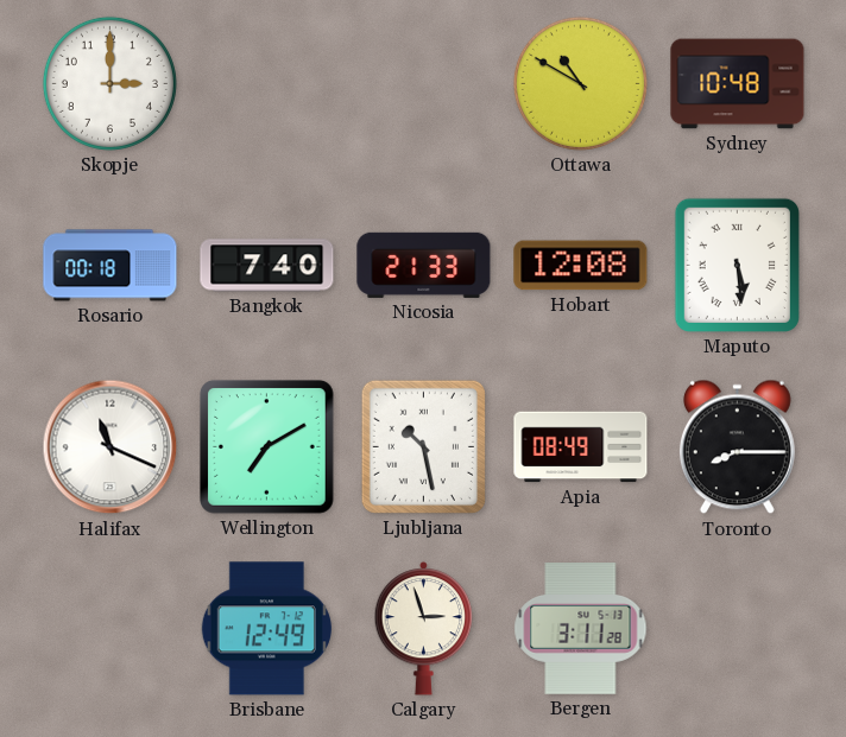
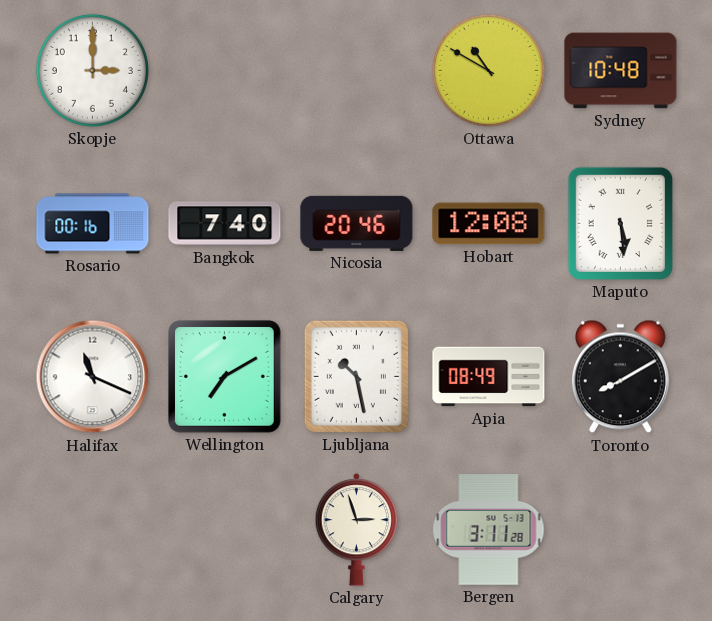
Rosario: 00:18 -> 00:16 (93, 224)
Nicosia: 21:33 -> 20:46 (357, 223)
Toronto: 8:15 -> 8:10 (620, 377)
Brisbane: 12:49 -> none (266, 629)
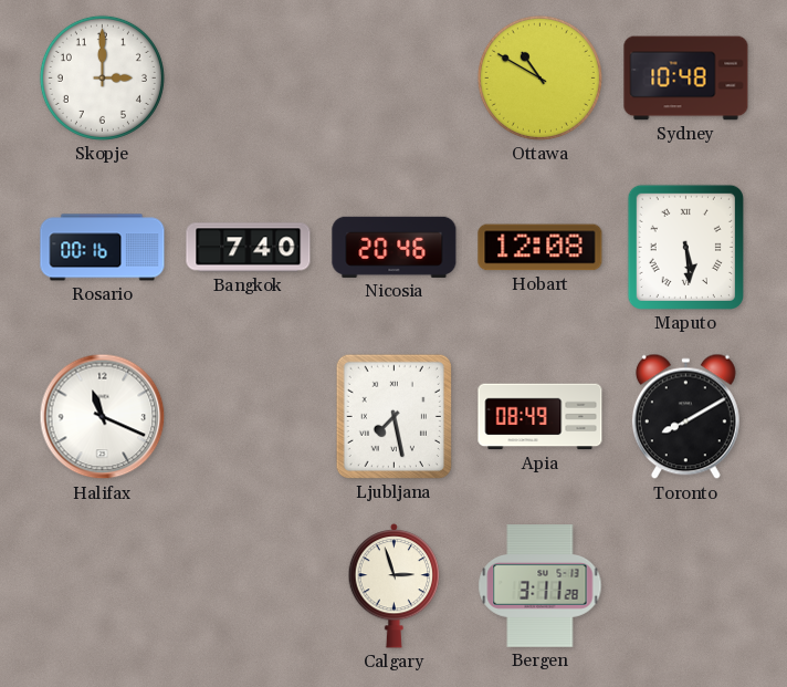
Wellington: 7:10 -> none (225, 377)
Ljubljana: 10:28 -> 7:28 (393, 416)
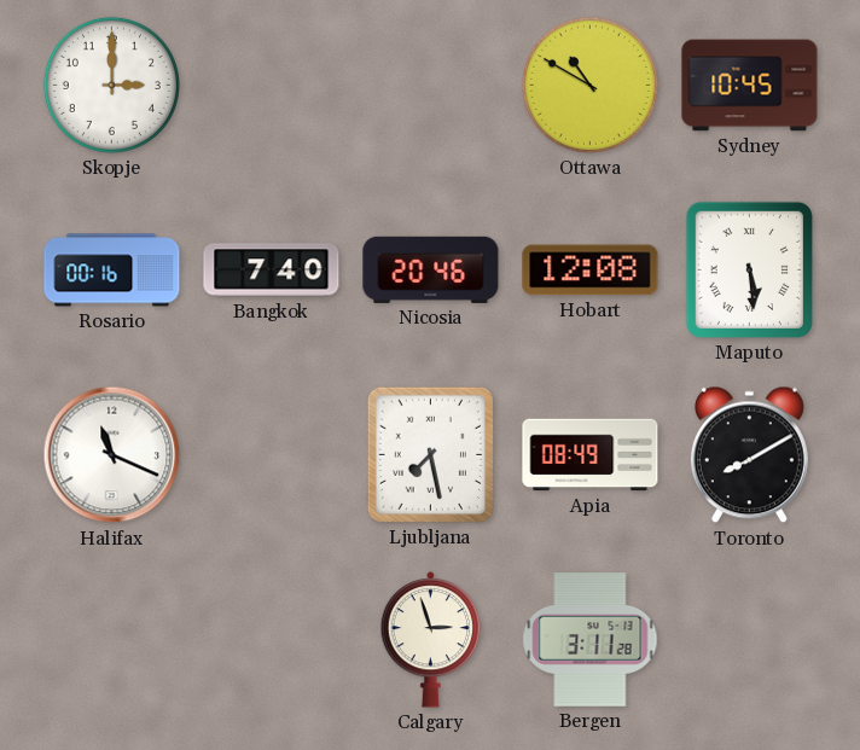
Sydney: 10:48 -> 10:45 (750, 86)
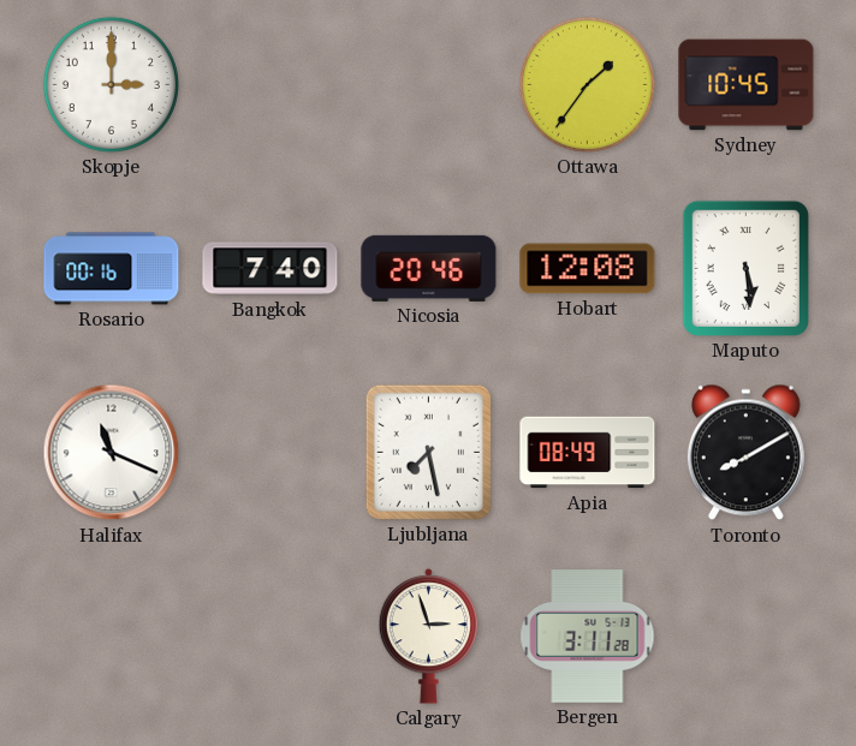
Ottawa: 10:50 -> 1:36 (587, 84)
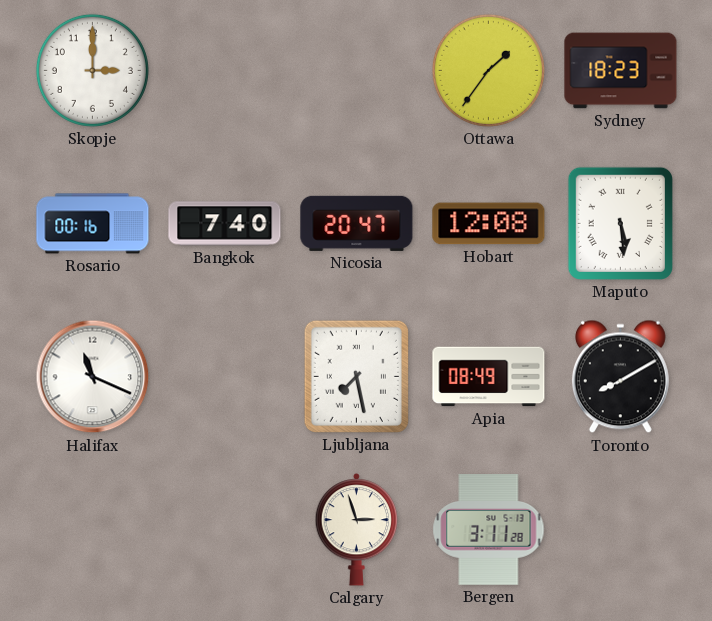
Sydney: 10:45 -> 18:23 (621, 71)
Nicosia: 20:46 -> 20:47 (357, 223)
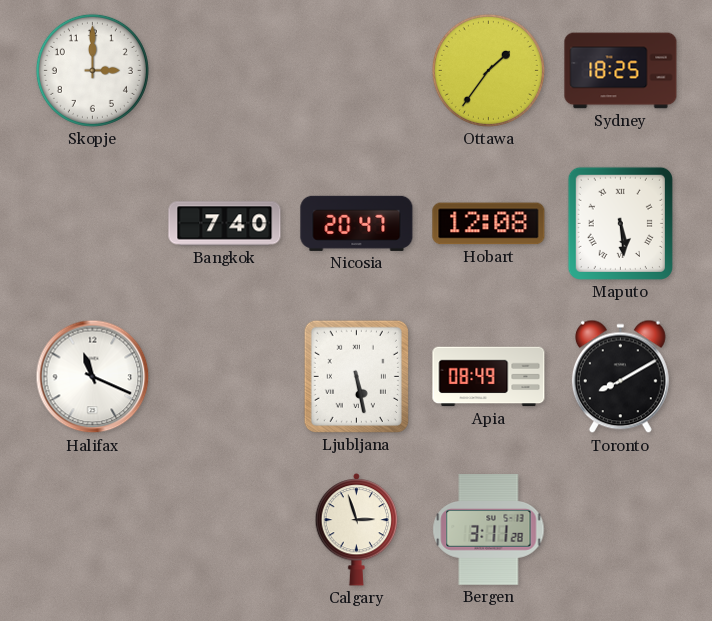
Sydney: 18:23 -> 18:25 (621, 71)
Rosario: 00:16 -> none (93, 224)
Ljubljana: 7:28 -> 5:28 (356, 376)
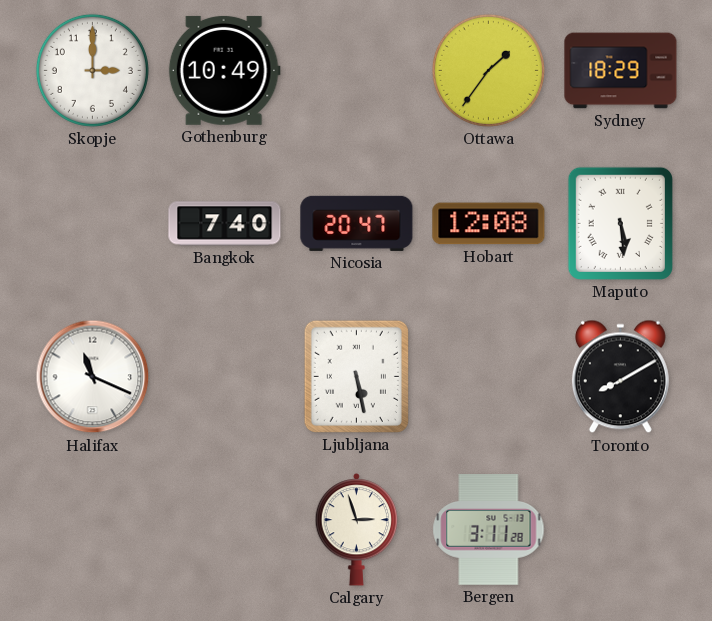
Gothenburg: none -> 10:49 (224, 70)
Sydney: 18:25 -> 18:29 (621, 71)
Apia: 08:49 -> none (489, 377)
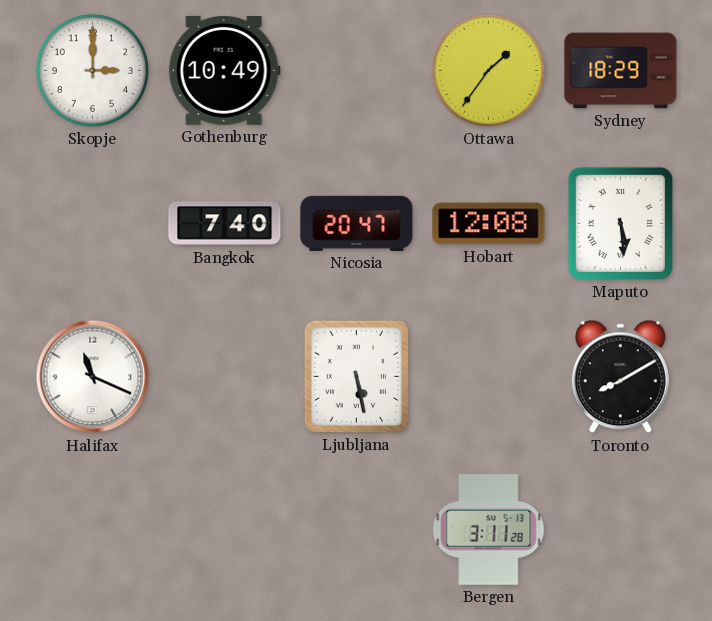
Calgary: 2:57 -> none (357, 530)
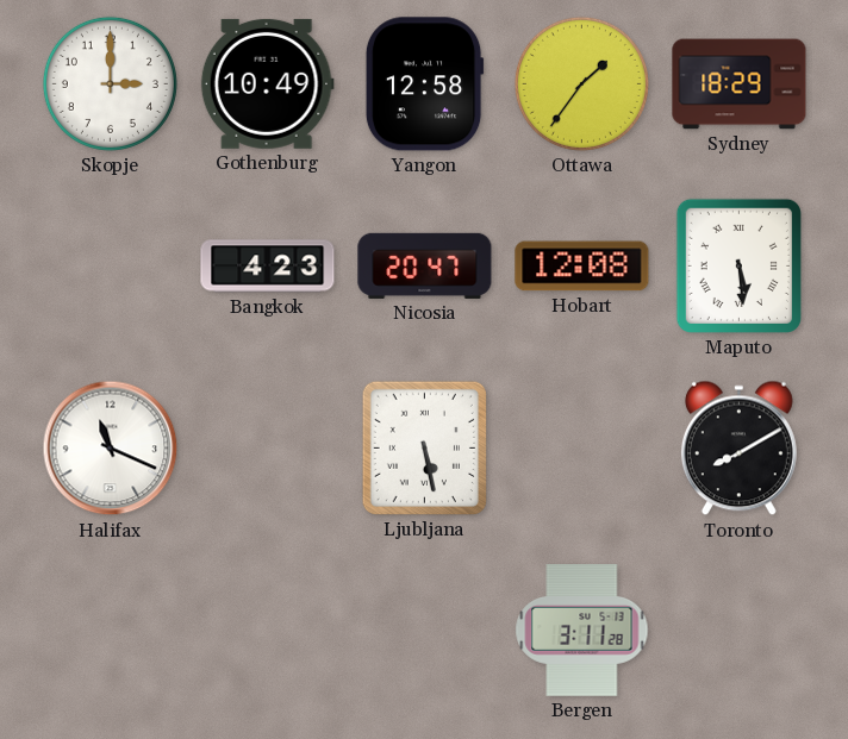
Yangon: none -> 12:58 (424, 84)
Bangkok: 7:40 -> 4:23 (268, 267)
